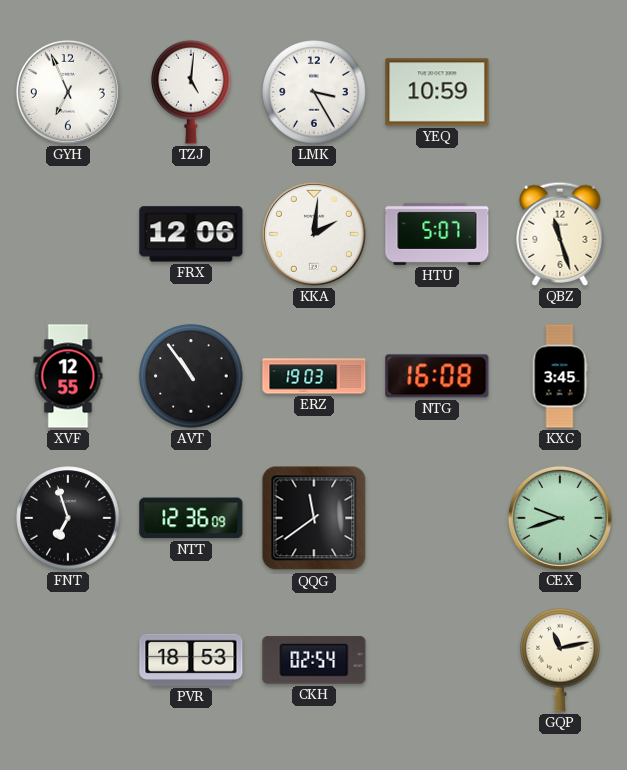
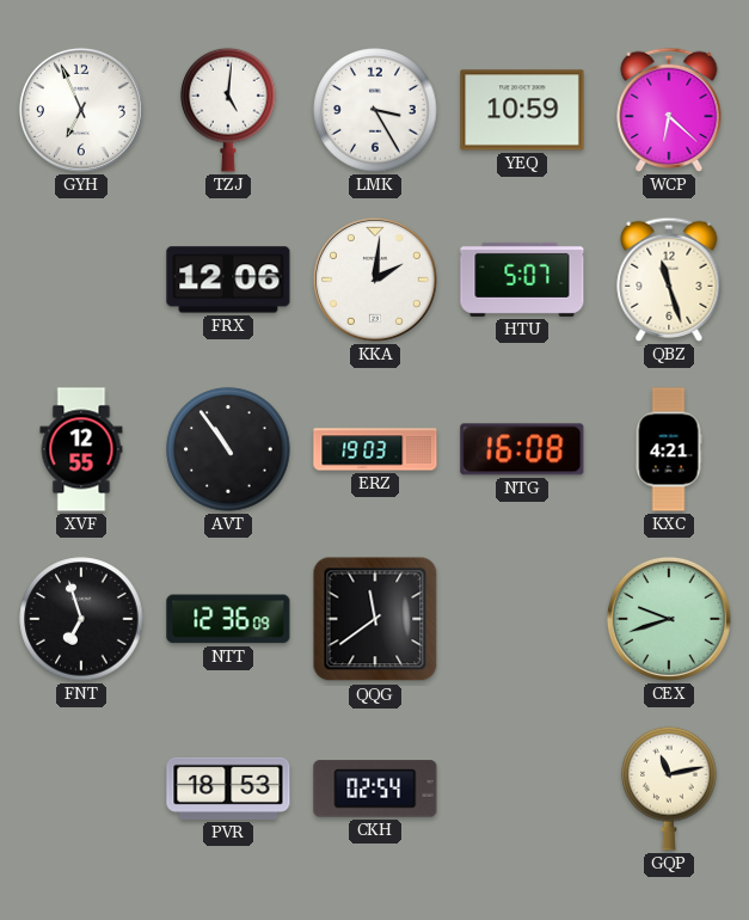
WCP: none -> 6:22 (669, 110)
KXC: 3:45 -> 4:21 (669, 449)
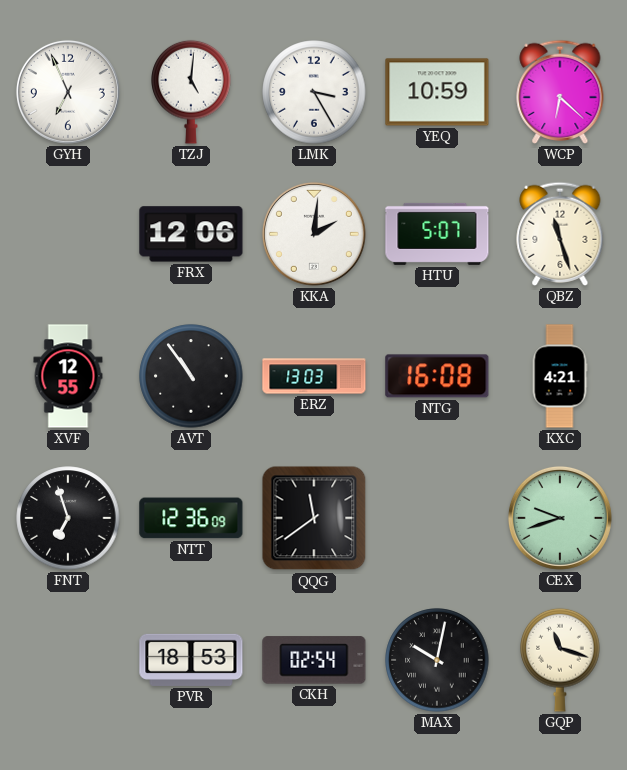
ERZ: 19:03 -> 13:03 (314, 376)
MAX: none -> 10:02 (437, 660)
GQP: 11:13 -> 11:18 (560, 660)
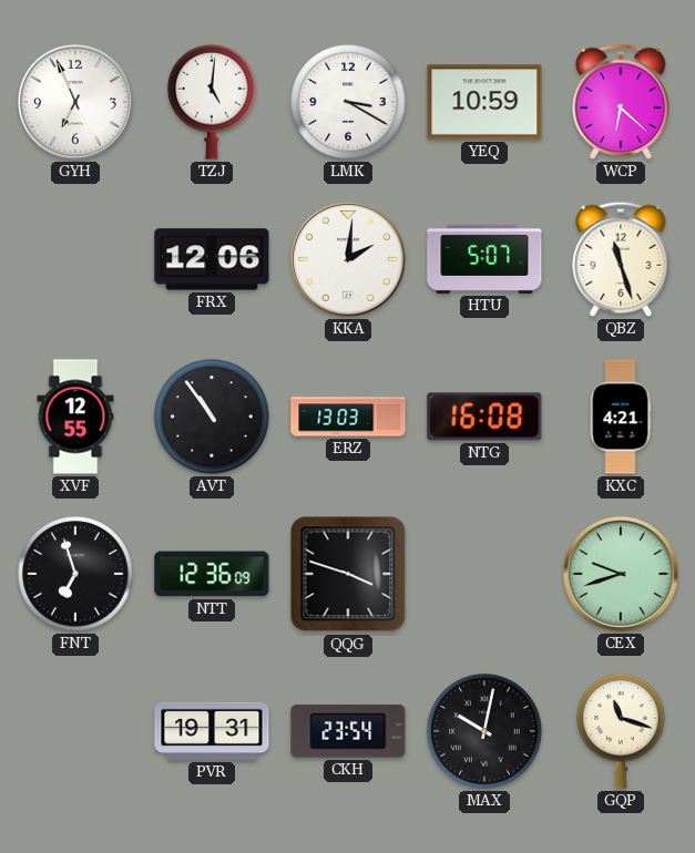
LMK: 3:25 -> 3:20 (348, 102)
QQG: 11:39 -> 3:48 (348, 574)
PVR: 18:53 -> 19:31 (212, 731)
CKH: 02:54 -> 23:54 (348, 731)
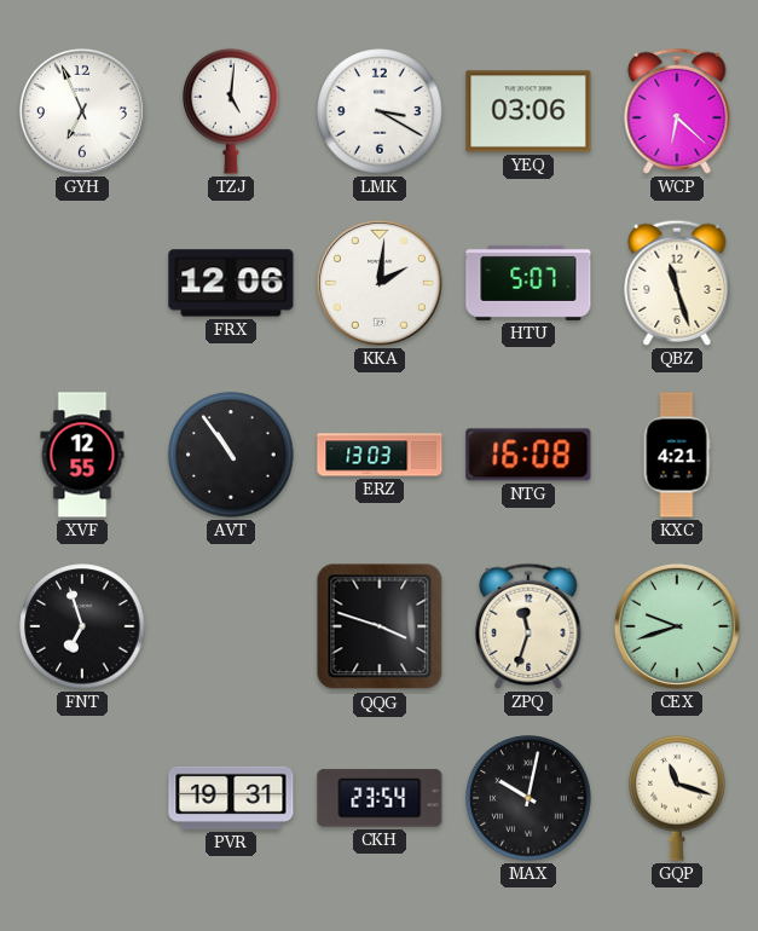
YEQ: 10:59 -> 03:06 (528, 111)
NTT: 12:36 -> none (212, 574)
ZPQ: none -> 11:33 (528, 626)
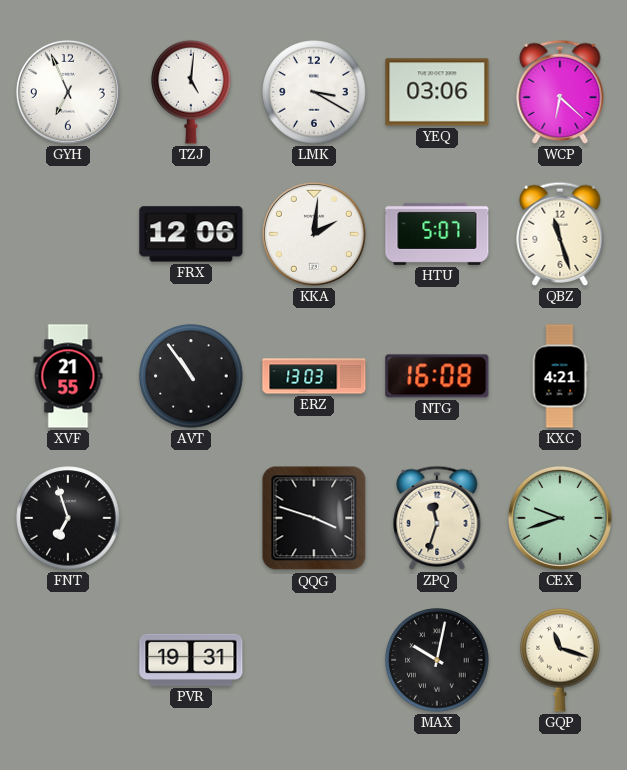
XVF: 12:55 -> 21:55 (68, 376)
CKH: 23:54 -> none (380, 798)
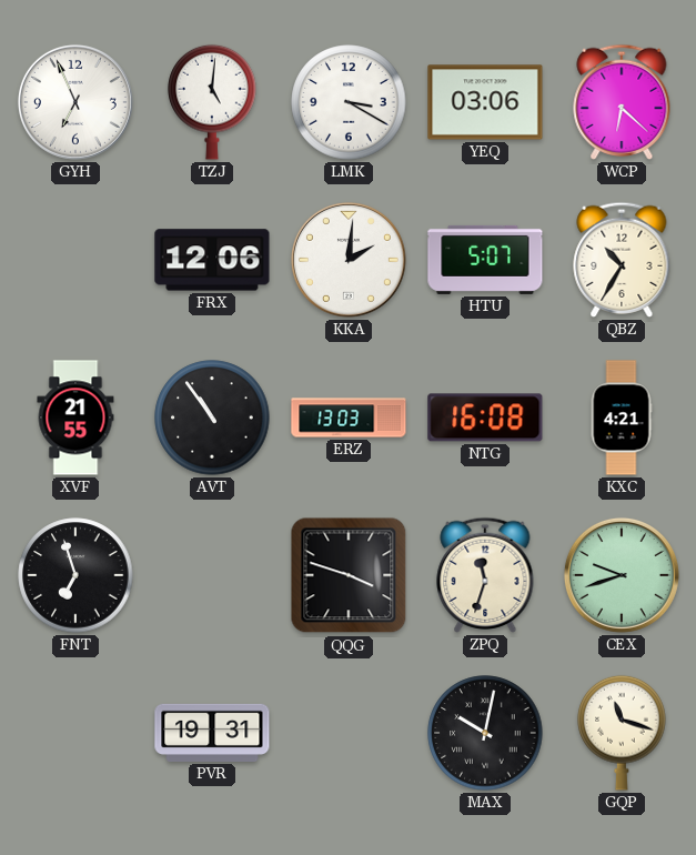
QBZ: 11:27 -> 10:35 (622, 260)
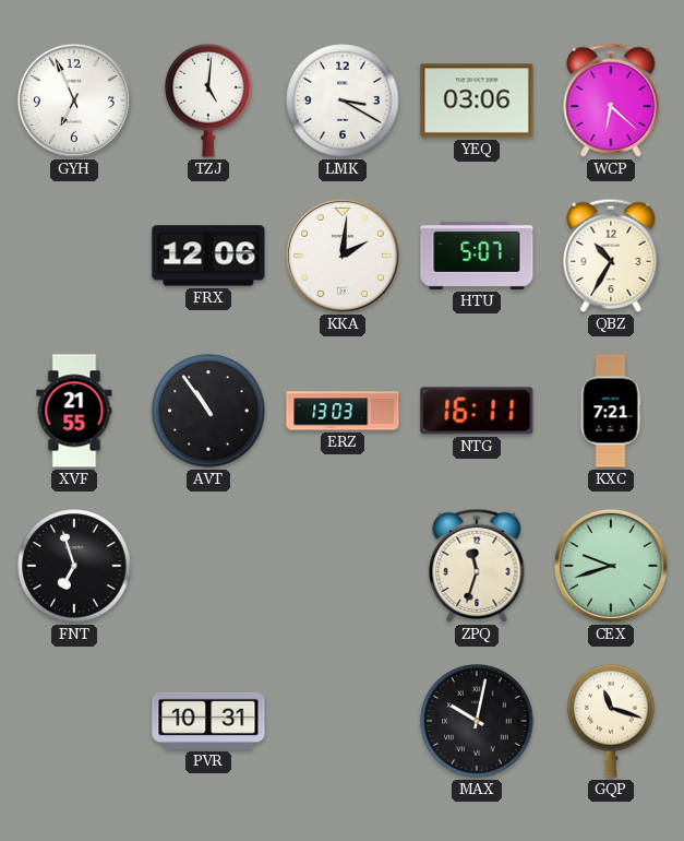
NTG: 16:08 -> 16:11 (477, 411)
KXC: 4:21 -> 7:21 (611, 411)
QQG: 3:48 -> none (349, 575)
PVR: 19:31 -> 10:31 (208, 721)
